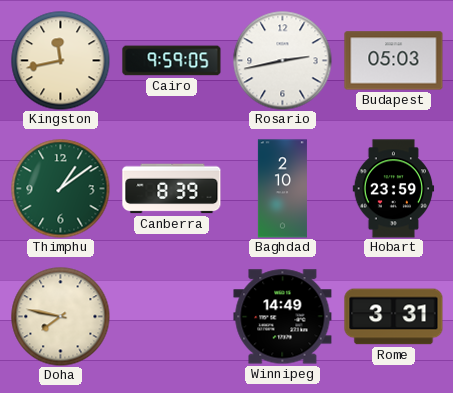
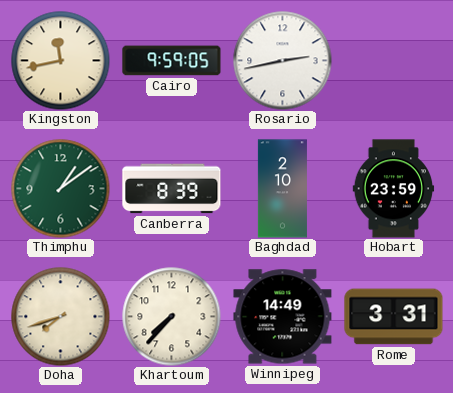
Budapest: 05:03 -> none (394, 61)
Doha: 7:47 -> 7:42 (61, 317)
Khartoum: none -> 7:37 (172, 317)
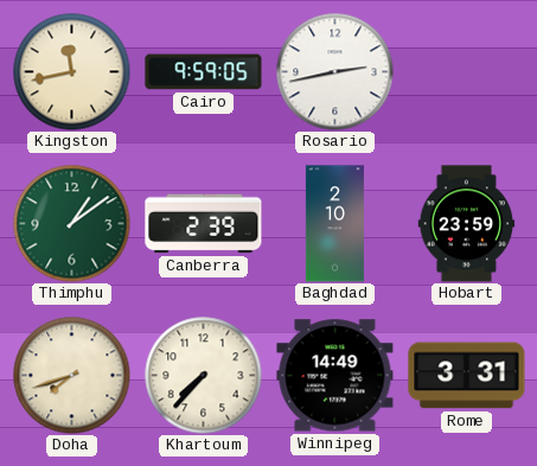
Canberra: 8:39 -> 2:39 (204, 224)
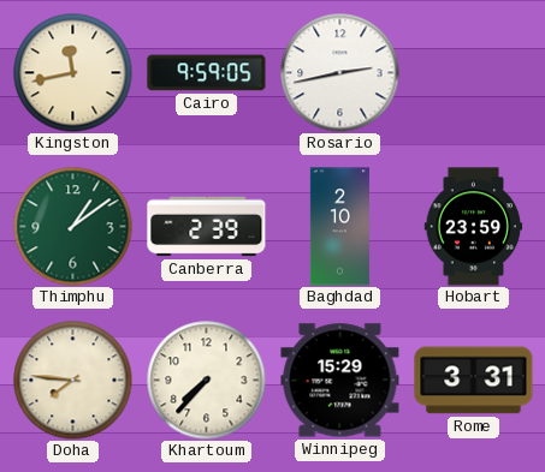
Doha: 7:42 -> 7:46 (73, 381)
Winnipeg: 14:49 -> 15:29 (340, 381)
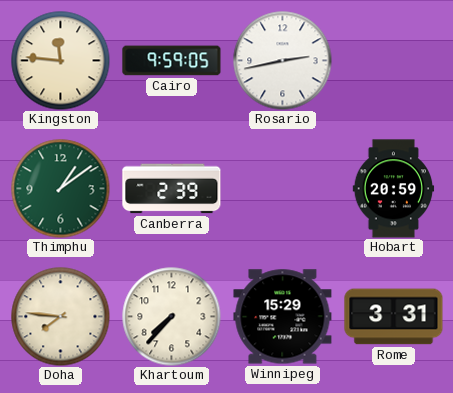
Kingston: 11:43 -> 11:46 (61, 61)
Baghdad: 2:10 -> none (339, 227)
Hobart: 23:59 -> 20:59 (394, 189)
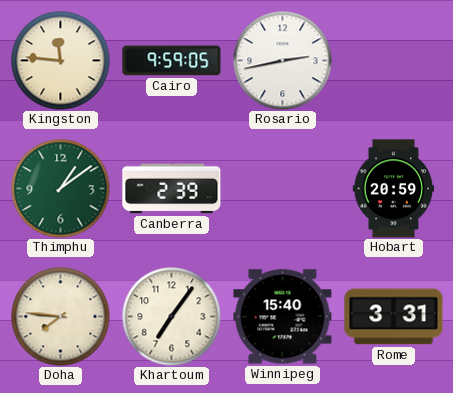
Khartoum: 7:37 -> 7:06 (172, 317)
Winnipeg: 15:29 -> 15:40 (283, 317)
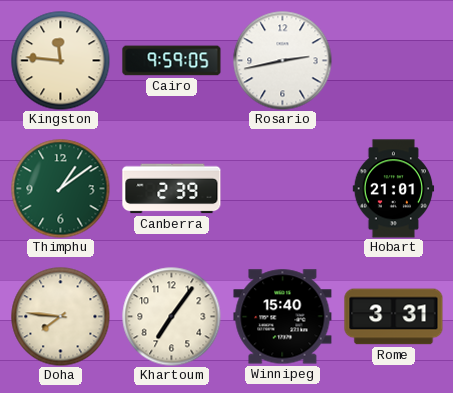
Hobart: 20:59 -> 21:01 (394, 189)
